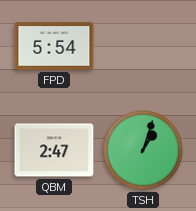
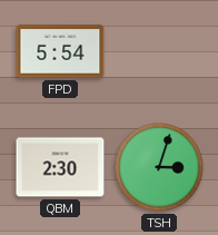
QBM: 2:47 -> 2:30 (60, 167)
TSH: 1:03 -> 3:03 (159, 167)
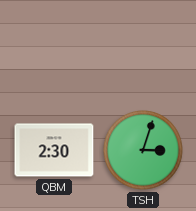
FPD: 5:54 -> none (60, 51)
